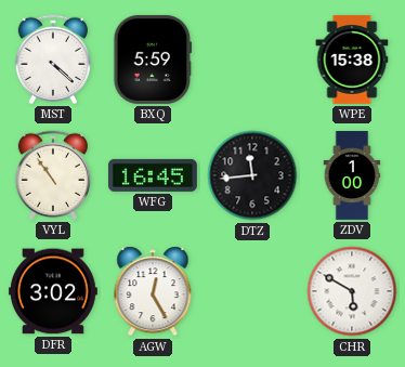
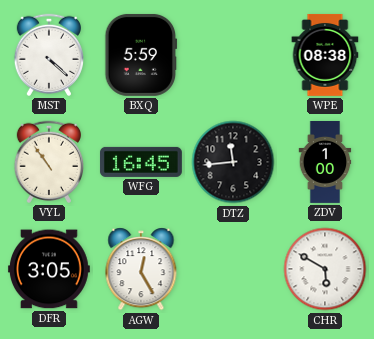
WPE: 15:38 -> 08:38 (325, 55)
DFR: 3:02 -> 3:05 (49, 269)
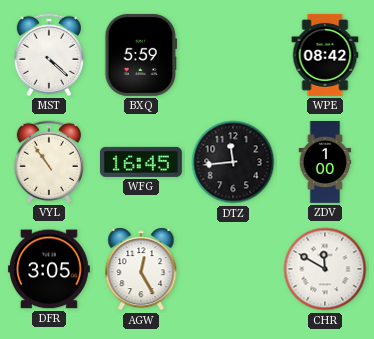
WPE: 08:38 -> 08:42 (325, 55)
CHR: 5:50 -> 11:50 (325, 269)
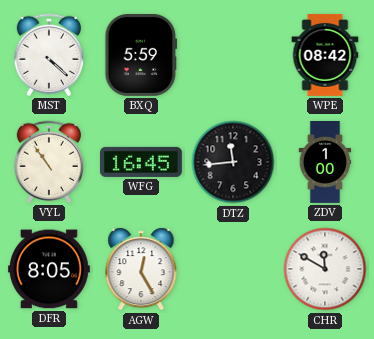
DFR: 3:05 -> 8:05 (49, 269)
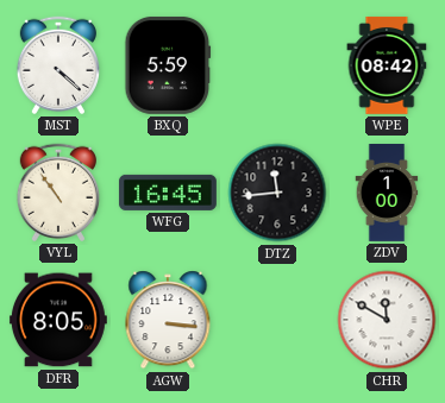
AGW: 12:25 -> 3:16 (168, 320)
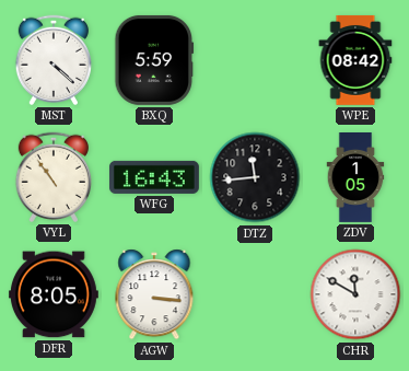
WFG: 16:45 -> 16:43 (154, 177)
ZDV: 1:00 -> 1:05 (355, 178)
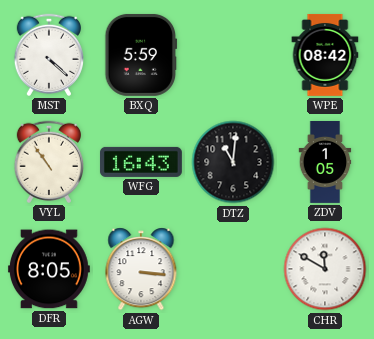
DTZ: 11:44 -> 11:01 (233, 162)
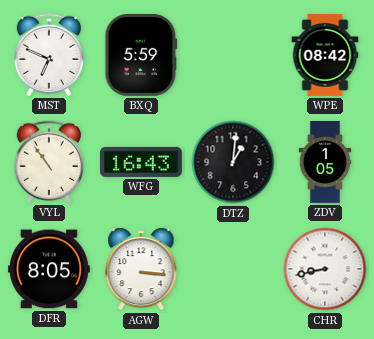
MST: 4:22 -> 6:49 (48, 55)
DTZ: 11:01 -> 1:01 (233, 162)
CHR: 11:50 -> 8:43 (325, 269)
